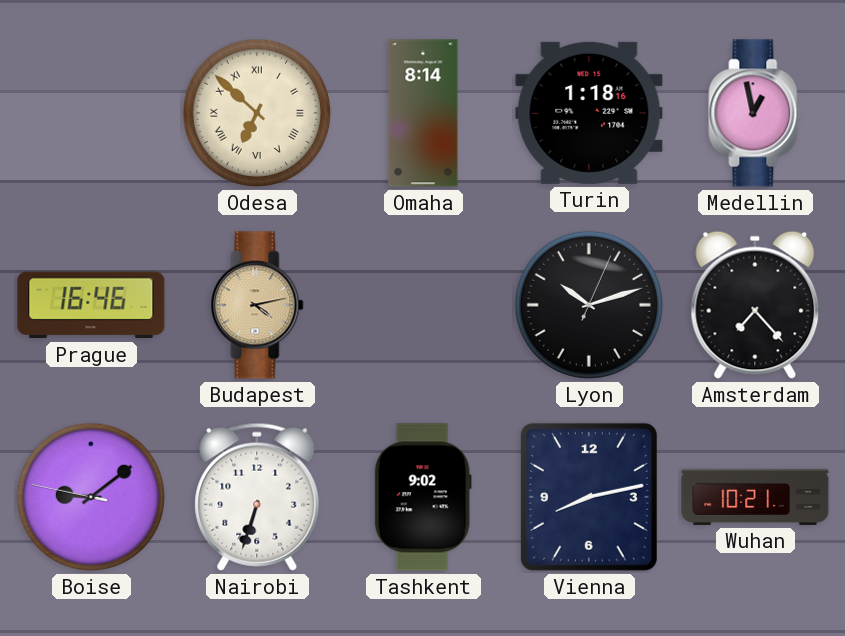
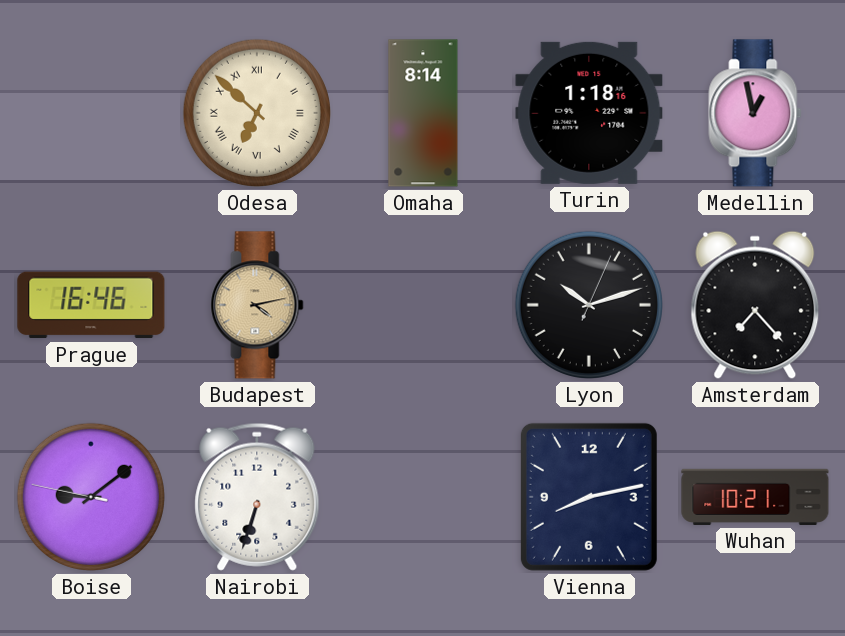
Tashkent: 9:02 -> none (423, 497)
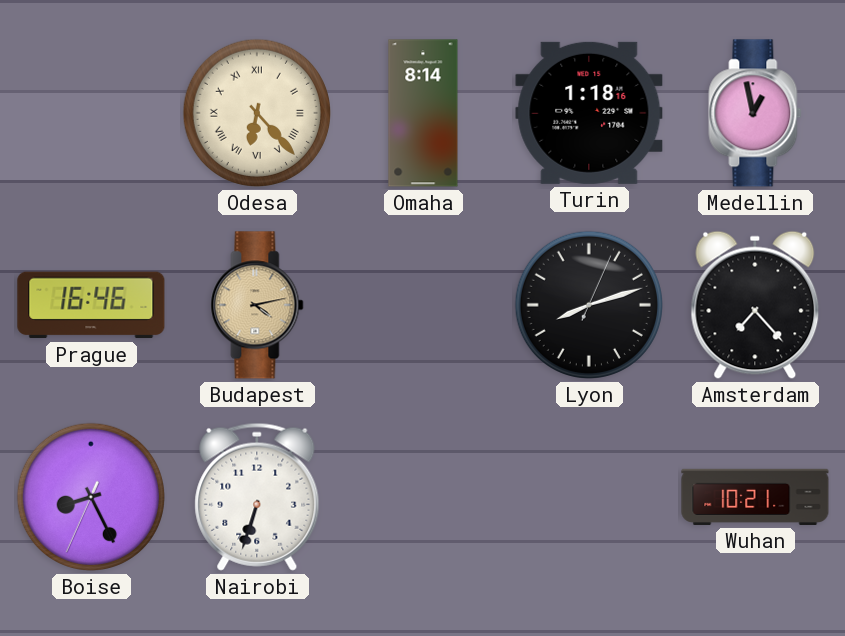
Odesa: 6:52 -> 6:23 (257, 113)
Lyon: 10:12 -> 8:12 (589, 305)
Boise: 9:08 -> 8:25 (91, 497)
Vienna: 8:13 -> none (589, 497)
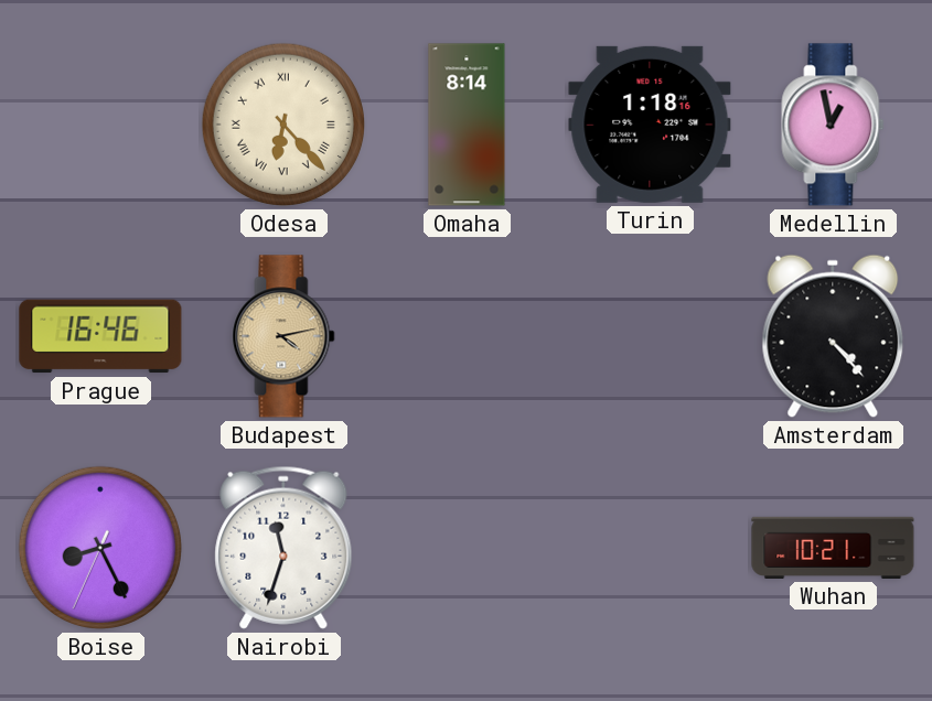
Lyon: 8:12 -> none (589, 305)
Amsterdam: 7:23 -> 4:23 (833, 336)
Nairobi: 6:33 -> 11:33 (283, 548)
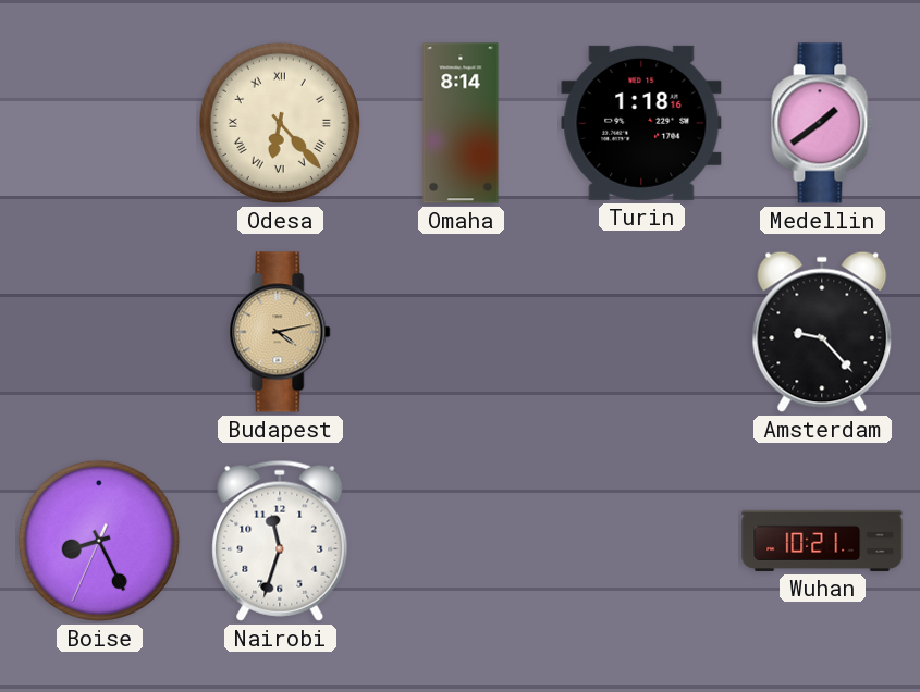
Medellin: 12:58 -> 1:39 (822, 123)
Prague: 16:46 -> none (100, 336)
Amsterdam: 4:23 -> 9:23 (822, 332)
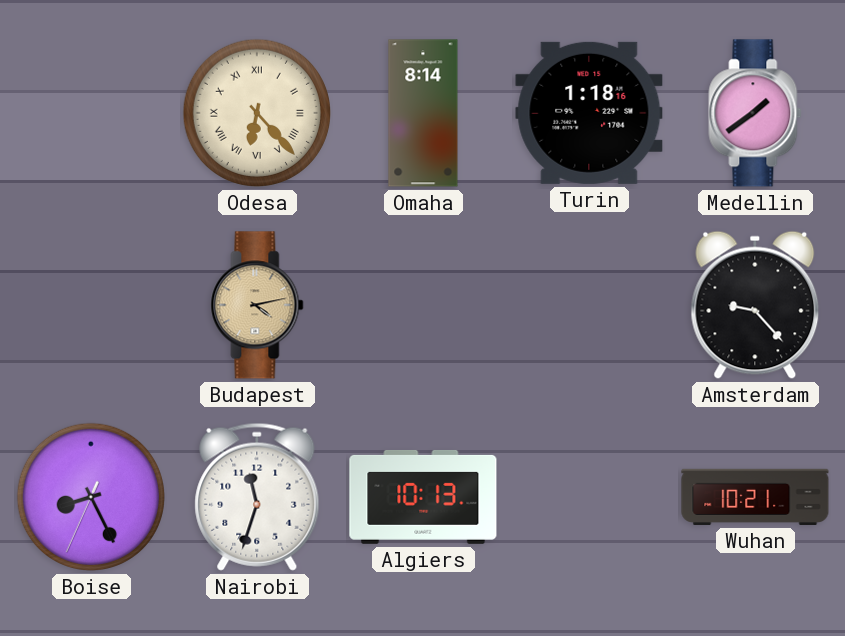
Algiers: none -> 10:13 (423, 497)
